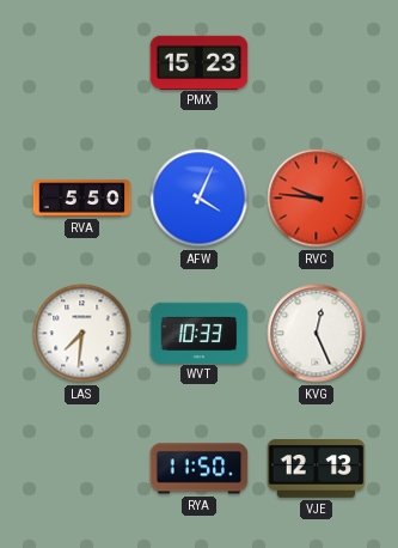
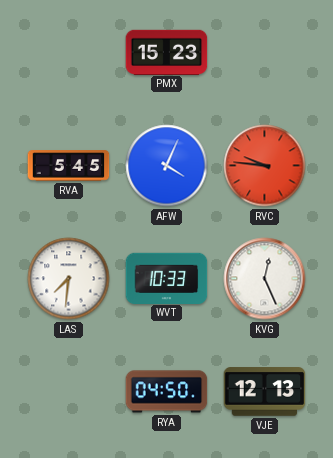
RVA: 5:50 -> 5:45 (69, 166)
RYA: 11:50 -> 04:50 (167, 392)
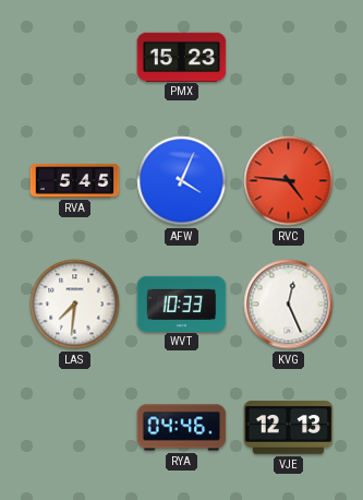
RVC: 9:46 -> 4:46 (289, 181)
RYA: 04:50 -> 04:46 (182, 428)
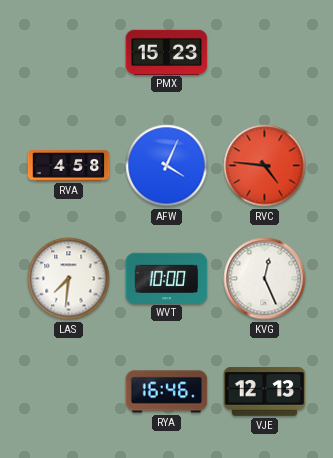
RVA: 5:45 -> 4:58 (69, 166)
WVT: 10:33 -> 10:00 (167, 278)
RYA: 04:46 -> 16:46 (167, 392)
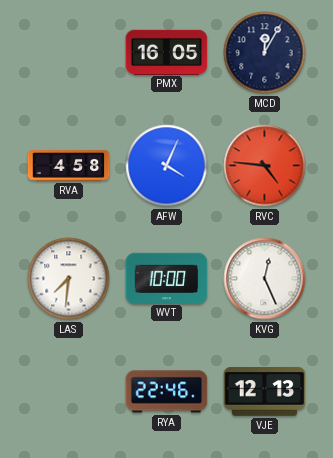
PMX: 15:23 -> 16:05 (167, 52)
MCD: none -> 12:05 (265, 53)
RYA: 16:46 -> 22:46 (167, 392)
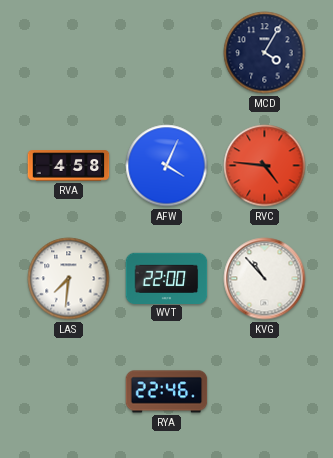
PMX: 16:05 -> none (167, 52)
MCD: 12:05 -> 4:05 (265, 53)
WVT: 10:00 -> 22:00 (167, 278)
KVG: 12:26 -> 10:53 (265, 279)
VJE: 12:13 -> none (265, 392)
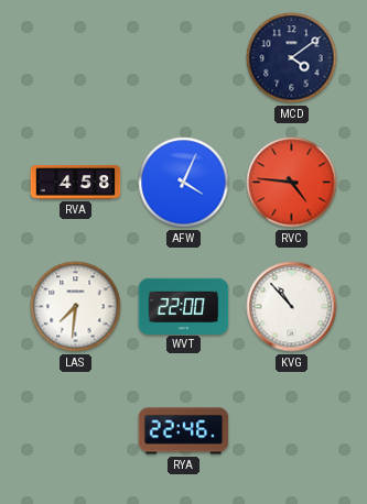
MCD: 4:05 -> 4:09 (292, 58)
